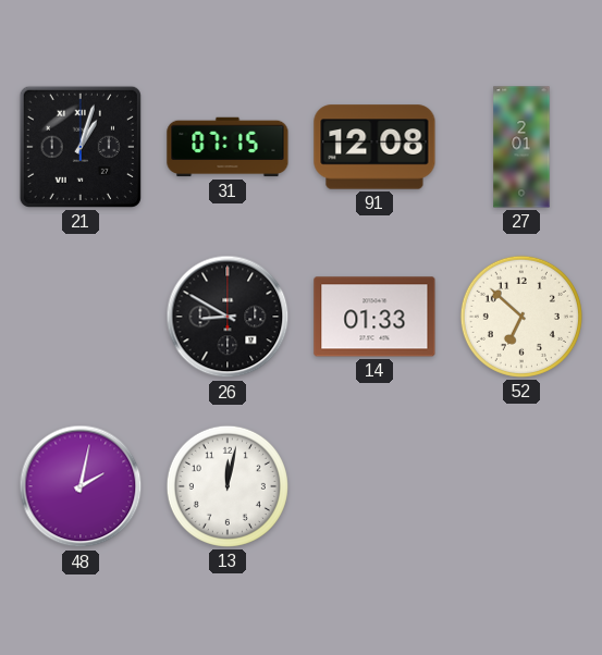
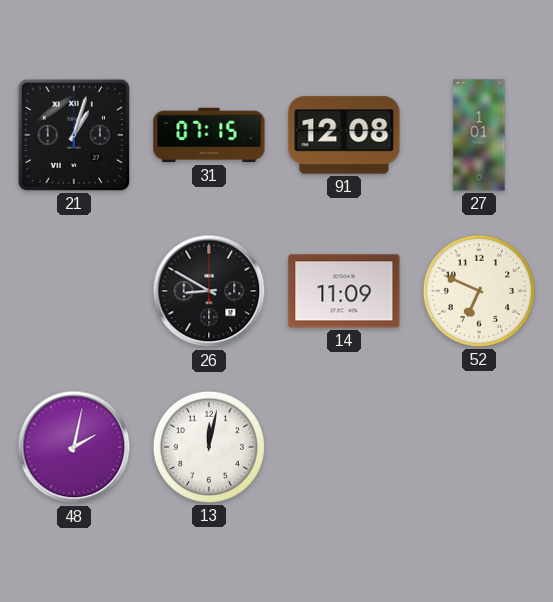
27: 2:01 -> 1:01 (479, 135)
14: 01:33 -> 11:09 (344, 291)
52: 6:52 -> 6:49 (479, 291)
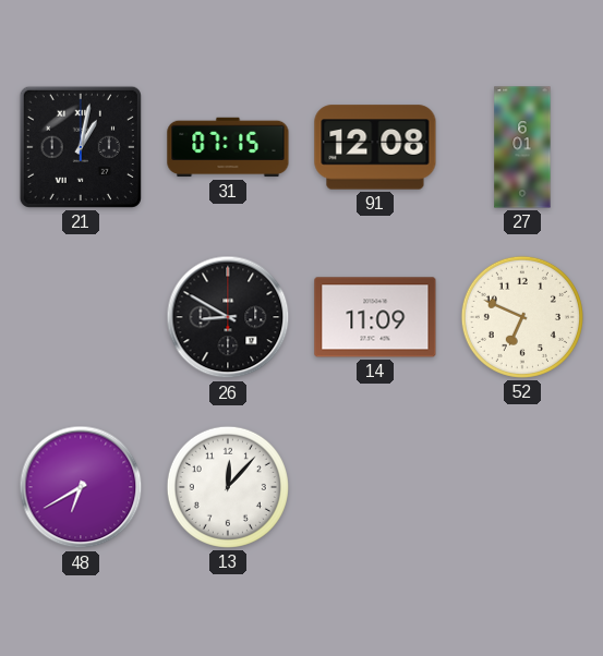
21: 1:03 -> 1:02 (81, 147)
27: 1:01 -> 6:01 (522, 147)
48: 2:02 -> 6:40 (81, 487)
13: 12:02 -> 12:07 (228, 487)
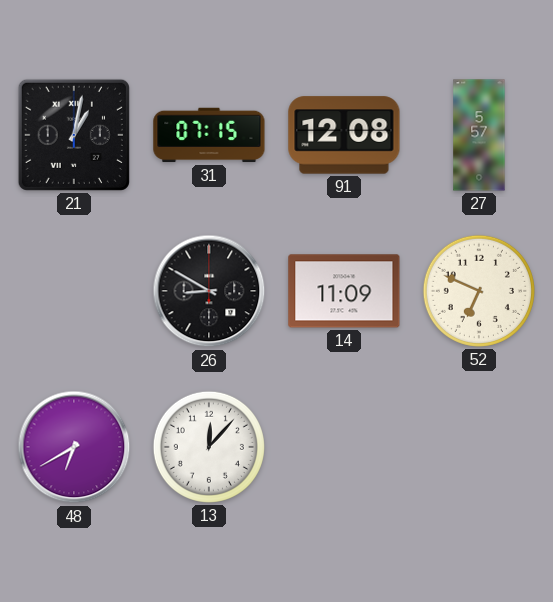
27: 6:01 -> 5:57 (479, 135)
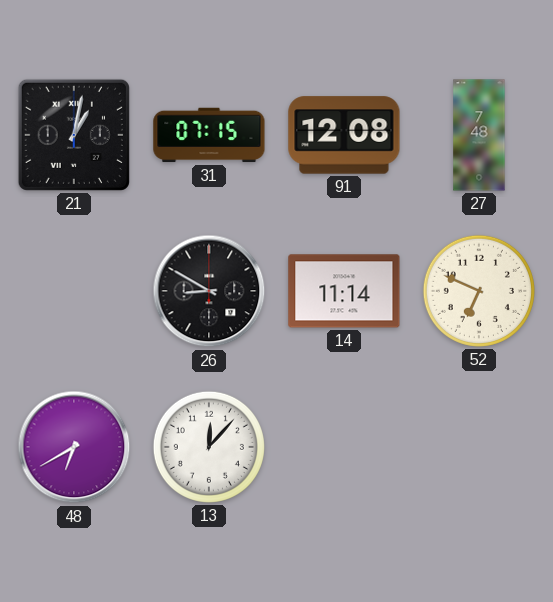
27: 5:57 -> 7:48 (479, 135)
14: 11:09 -> 11:14 (344, 291)
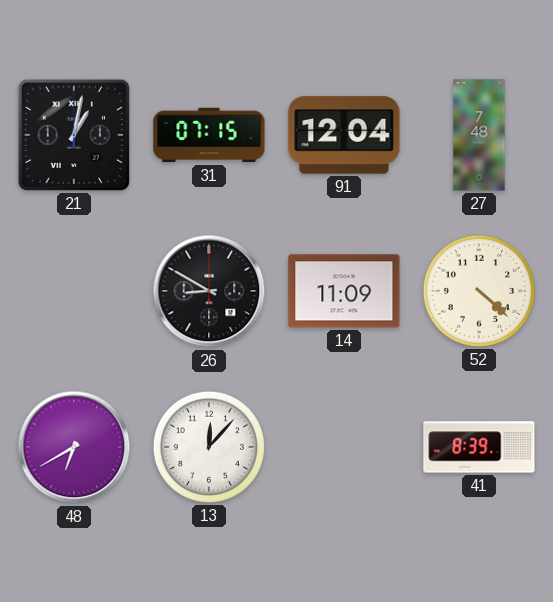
91: 12:08 -> 12:04 (344, 135)
14: 11:14 -> 11:09 (344, 291)
52: 6:49 -> 4:22 (479, 291)
41: none -> 8:39 (479, 447)
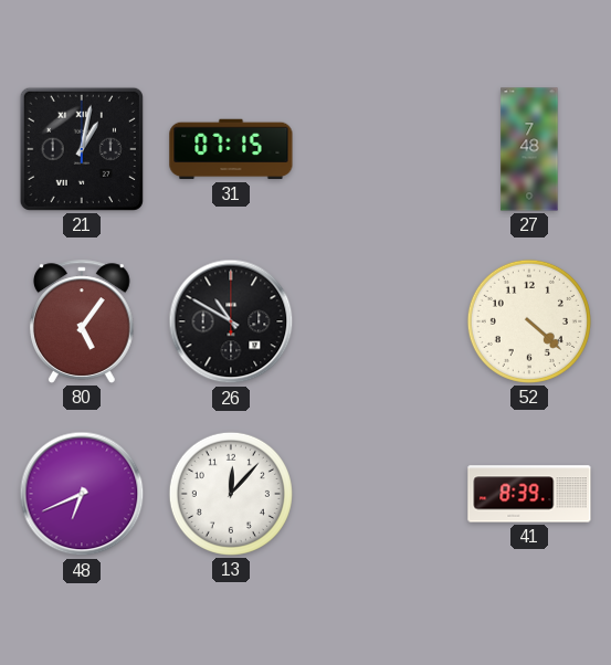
91: 12:04 -> none (344, 135)
80: none -> 5:06 (82, 321)
26: 8:50 -> 10:50 (231, 321)
14: 11:09 -> none (344, 291)
48: 6:40 -> 6:41 (82, 494)
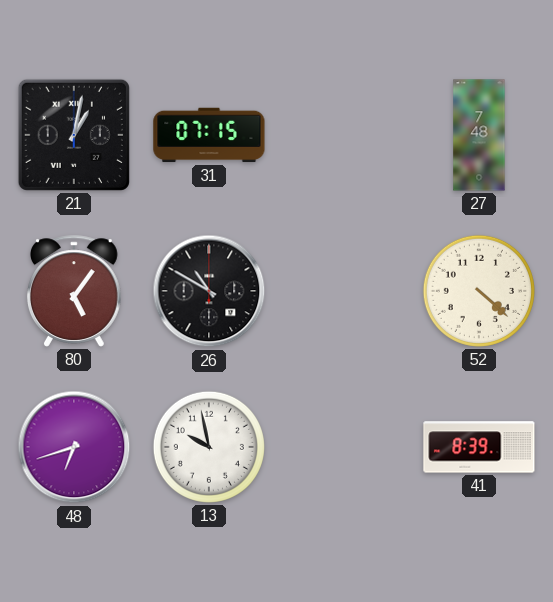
48: 6:41 -> 6:42 (74, 447)
13: 12:07 -> 9:58 (209, 447)
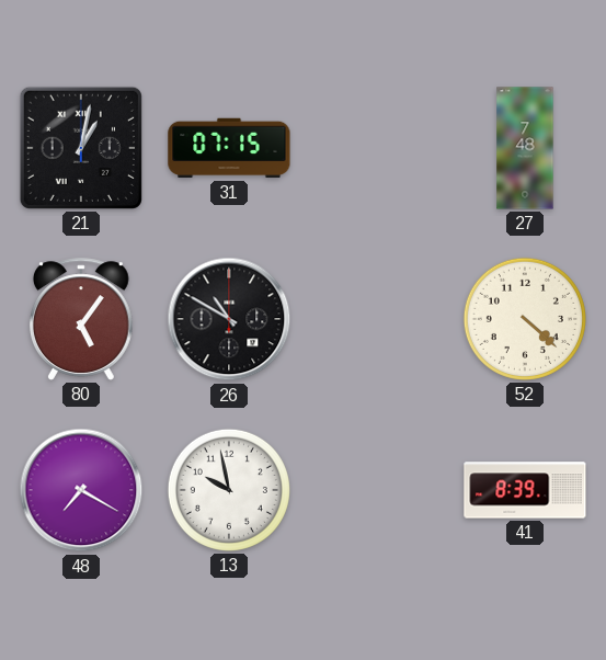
48: 6:42 -> 7:20 (81, 490)
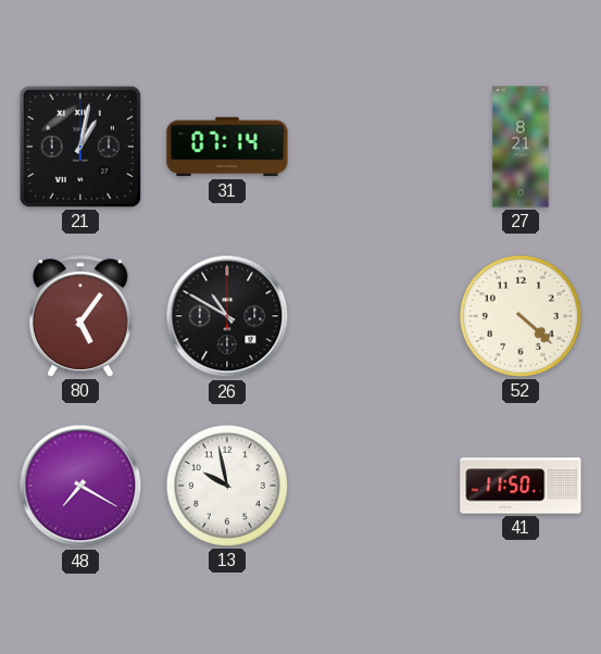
31: 07:15 -> 07:14 (227, 147)
27: 7:48 -> 8:21 (521, 147)
41: 8:39 -> 11:50 (521, 486)
